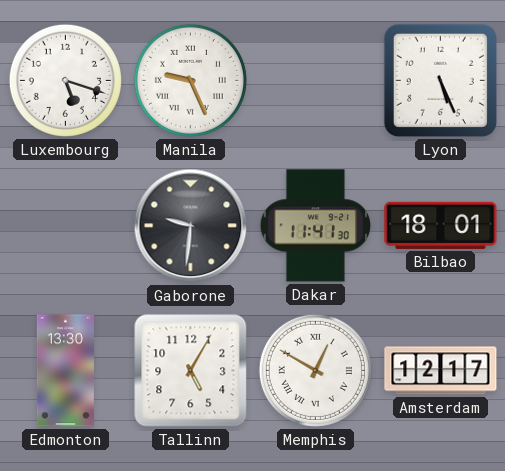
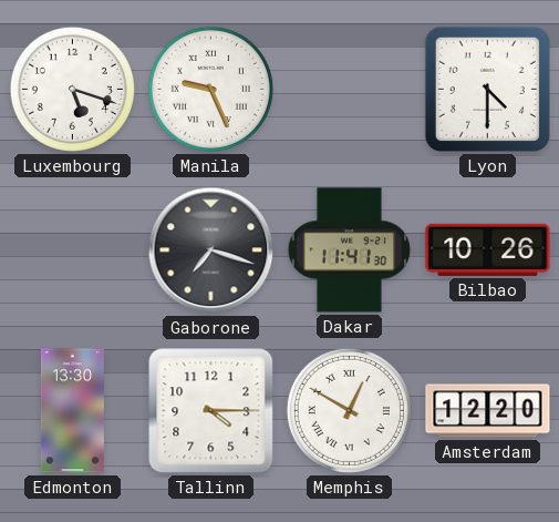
Lyon: 5:26 -> 4:30 (487, 89)
Gaborone: 9:31 -> 7:18 (211, 250)
Bilbao: 18:01 -> 10:26 (488, 249)
Tallinn: 5:05 -> 4:15 (211, 411)
Amsterdam: 12:17 -> 12:20 (488, 411)
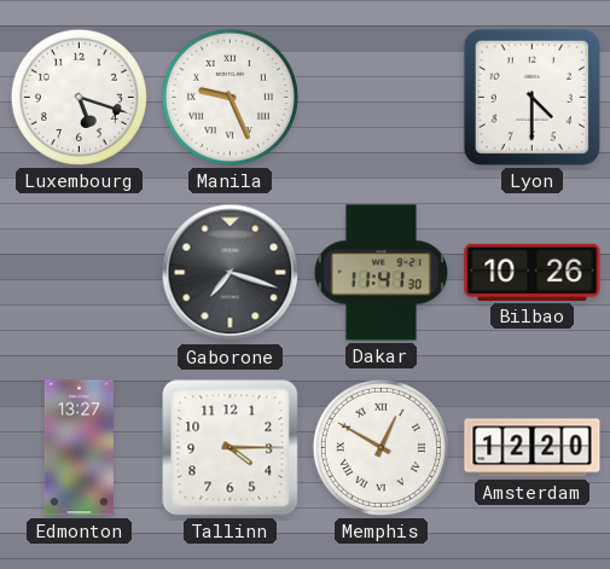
Edmonton: 13:30 -> 13:27 (79, 448)
